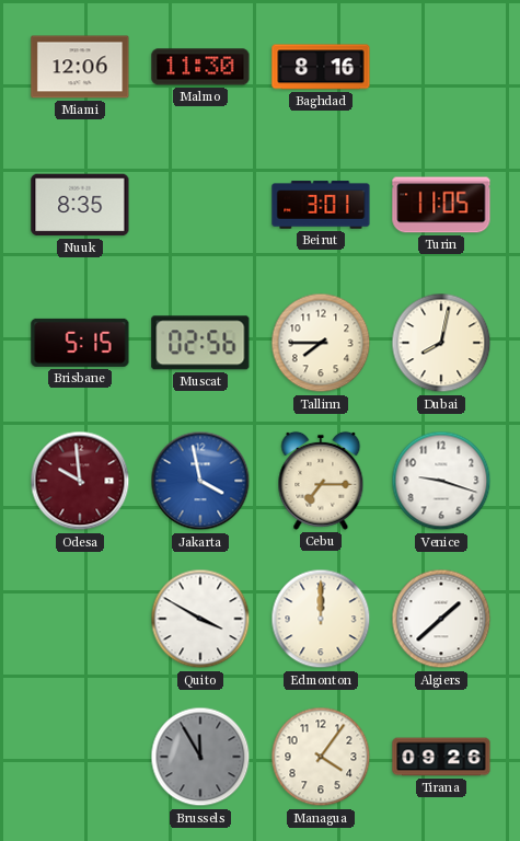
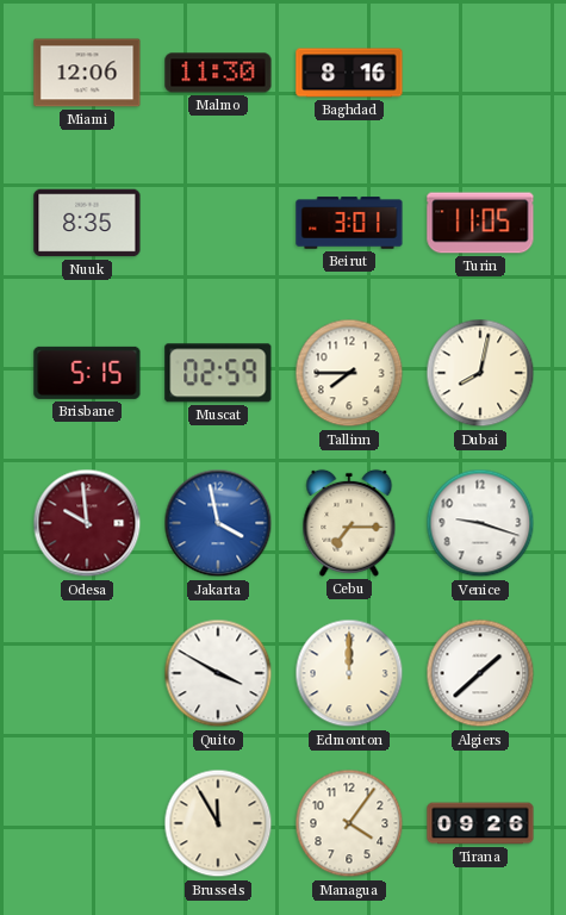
Muscat: 02:56 -> 02:59 (218, 373)
Brussels dial: grey -> cream (218, 823)
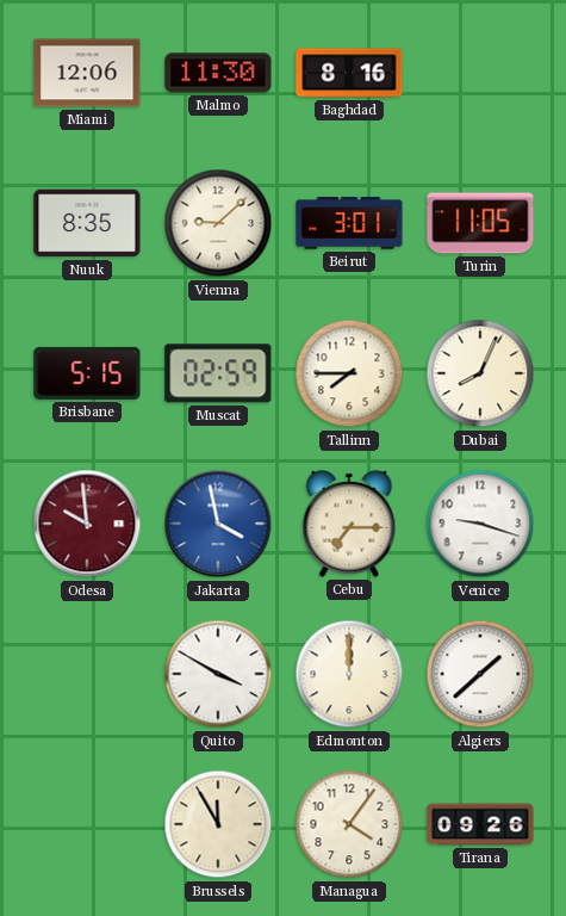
Vienna: none -> 9:08 (218, 223)
Dubai: 8:02 -> 8:04 (480, 373)
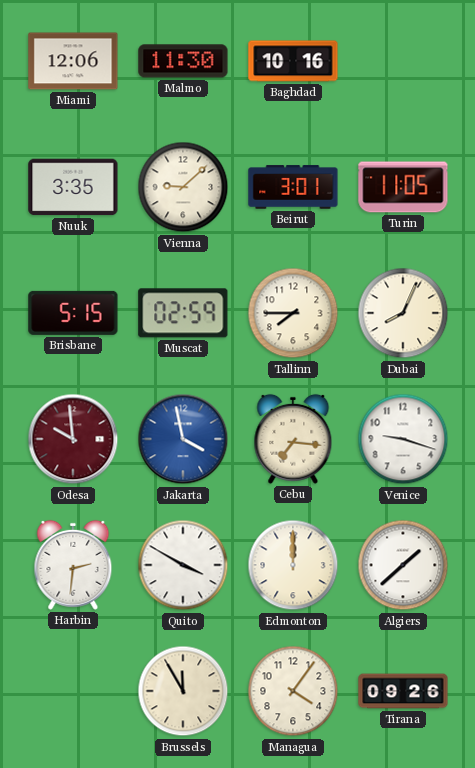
Baghdad: 8:16 -> 10:16 (293, 61)
Nuuk: 8:35 -> 3:35 (73, 187)
Cebu: 7:15 -> 7:16 (293, 439)
Harbin: none -> 2:31 (73, 565)
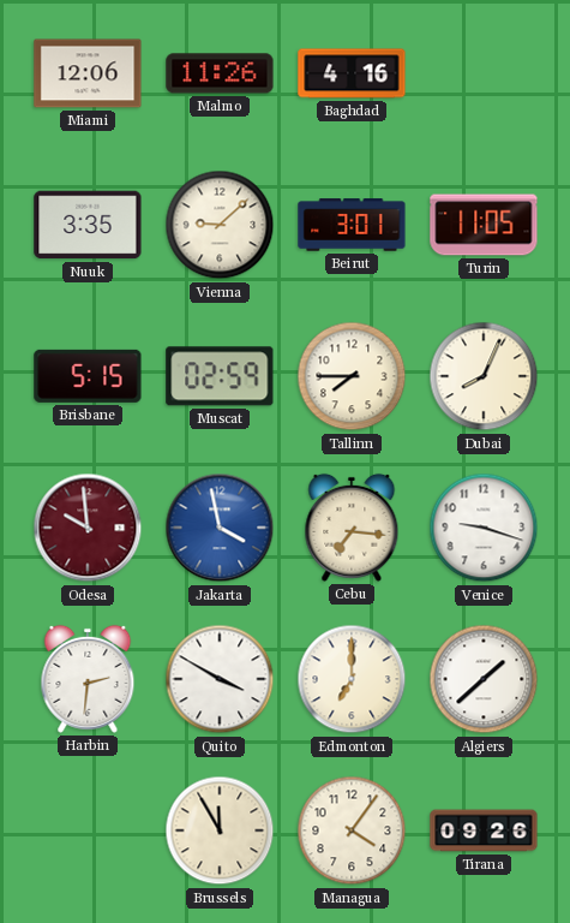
Malmo: 11:30 -> 11:26 (220, 73)
Baghdad: 10:16 -> 4:16 (352, 73)
Edmonton: 12:00 -> 7:00 (352, 679)
